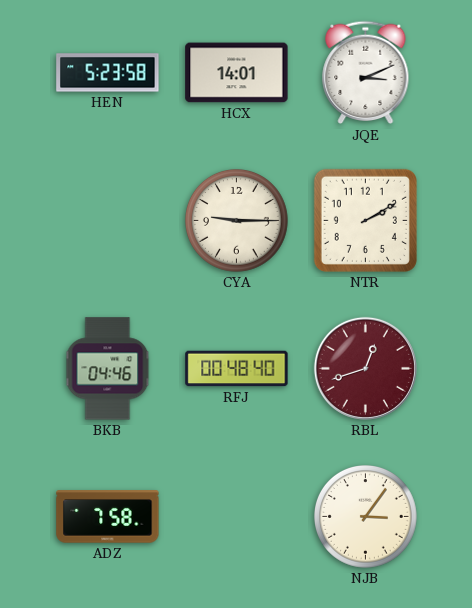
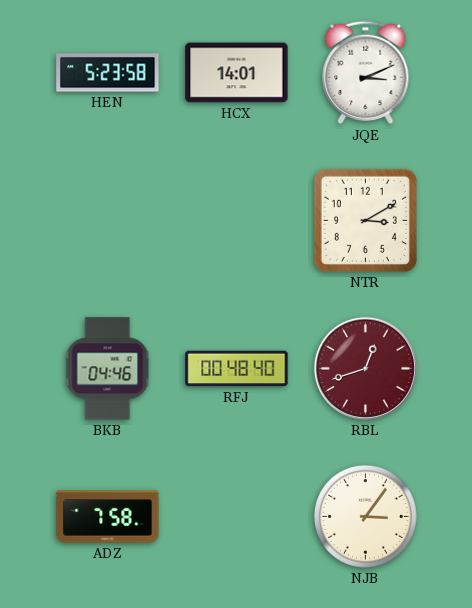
CYA: 9:15 -> none (237, 221)
NTR: 2:10 -> 3:10 (365, 220)
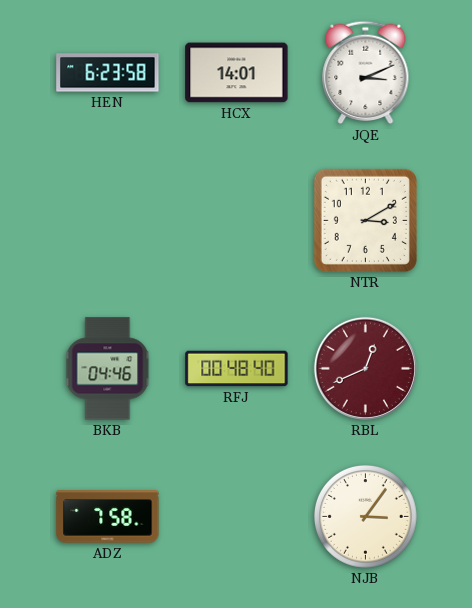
HEN: 5:23 -> 6:23 (108, 73)
RBL: 12:42 -> 12:41 (365, 368)
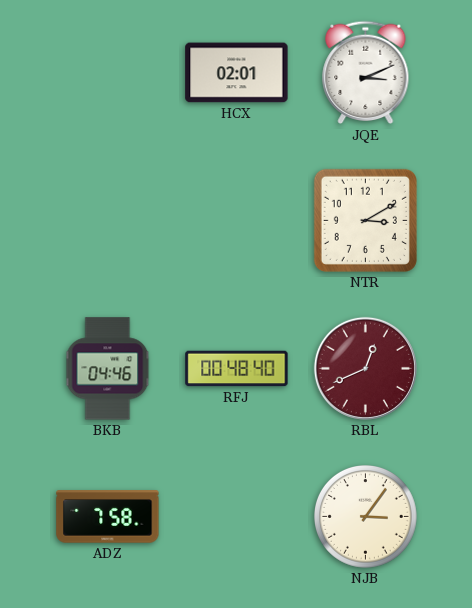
HEN: 6:23 -> none (108, 73)
HCX: 14:01 -> 02:01 (237, 73)
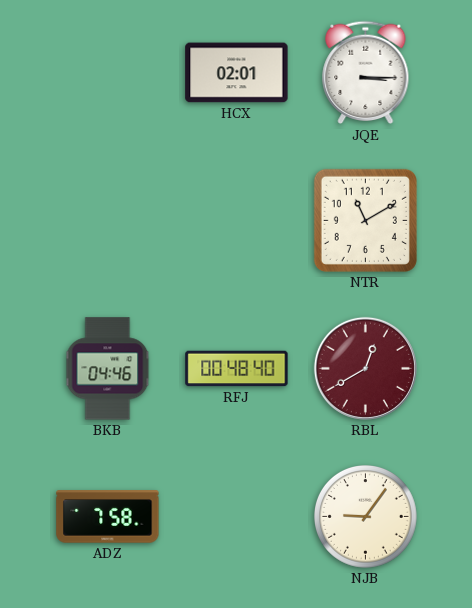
JQE: 3:11 -> 3:15 (366, 73)
NTR: 3:10 -> 11:10 (365, 220)
RBL: 12:41 -> 12:40 (365, 368)
NJB: 3:06 -> 9:06 (366, 517)
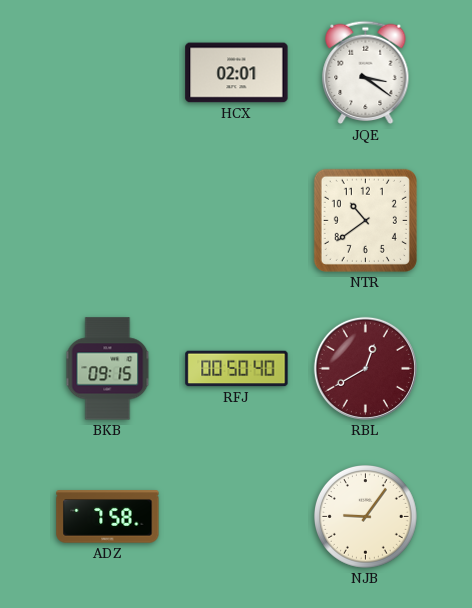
JQE: 3:15 -> 3:21 (366, 73)
NTR: 11:10 -> 10:39 (365, 220)
BKB: 04:46 -> 09:15 (108, 369)
RFJ: 00:48 -> 00:50 (237, 369)
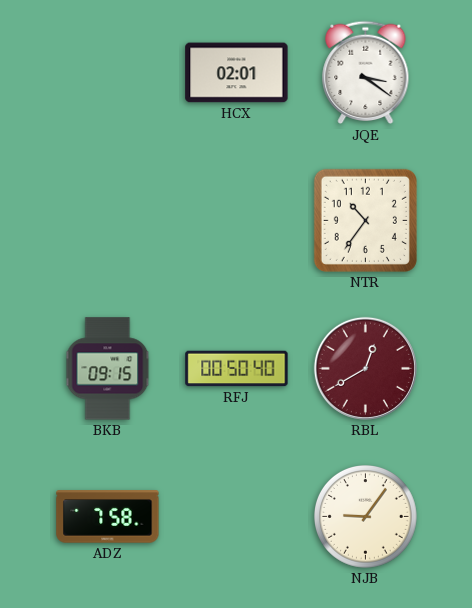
NTR: 10:39 -> 10:36 (365, 220)
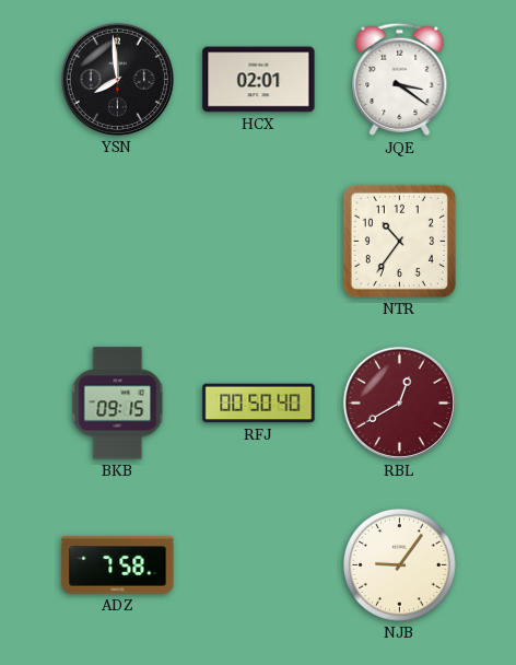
YSN: none -> 7:59 (117, 79)
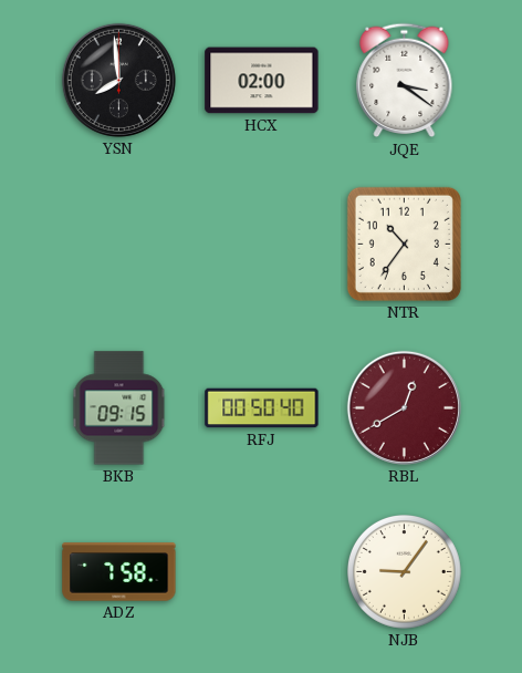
HCX: 02:01 -> 02:00 (262, 81)
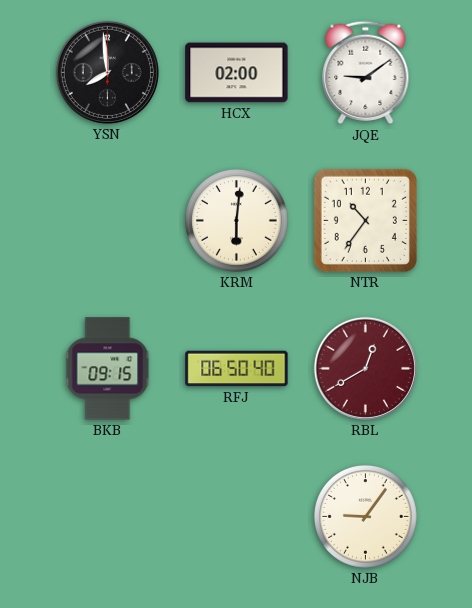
JQE: 3:21 -> 9:09 (366, 73)
KRM: none -> 6:01 (237, 221)
RFJ: 00:50 -> 06:50 (237, 369)
ADZ: 7:58 -> none (119, 572)
